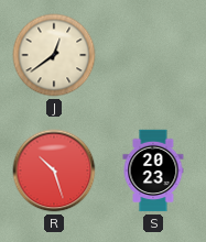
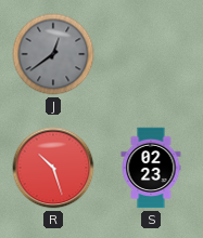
J dial: cream -> grey (53, 54)
S: 20:23 -> 02:23 (151, 168)
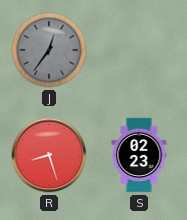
J: 12:39 -> 12:36 (49, 50)
R: 10:27 -> 8:27 (49, 155)
